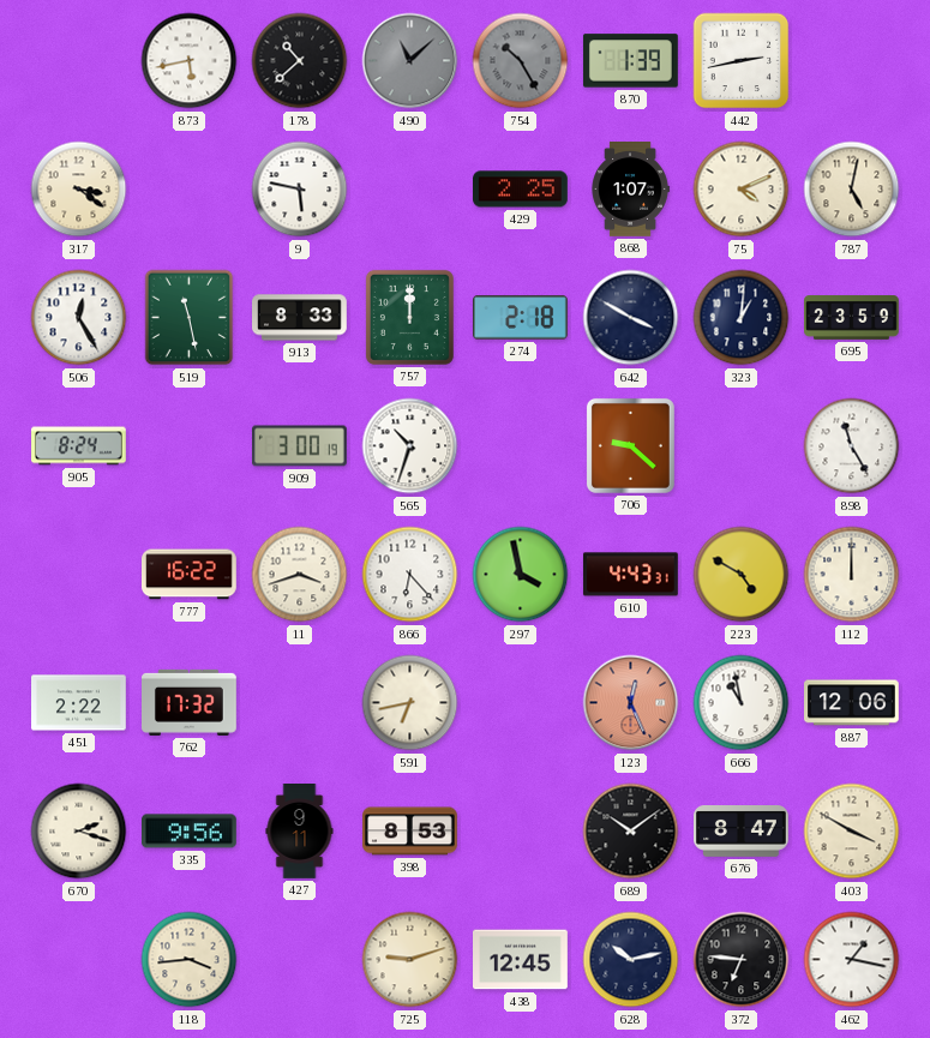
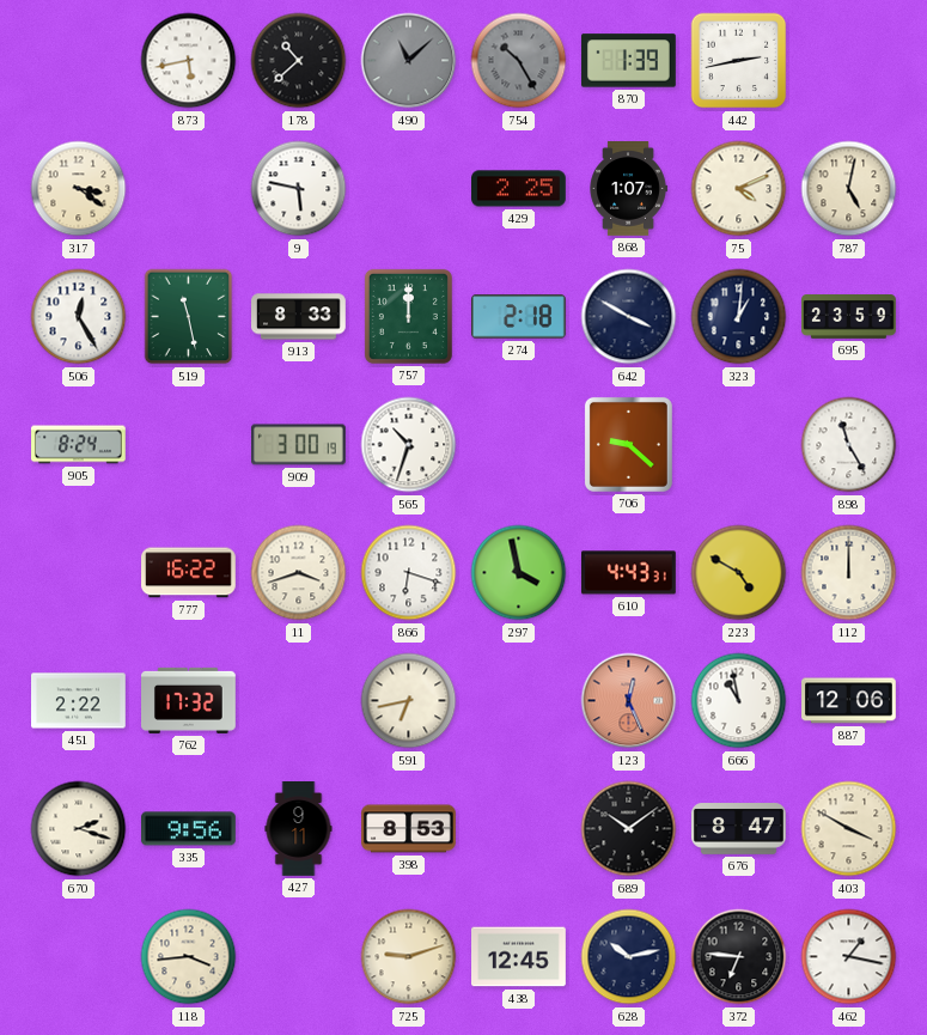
866: 6:23 -> 6:18 (409, 573)
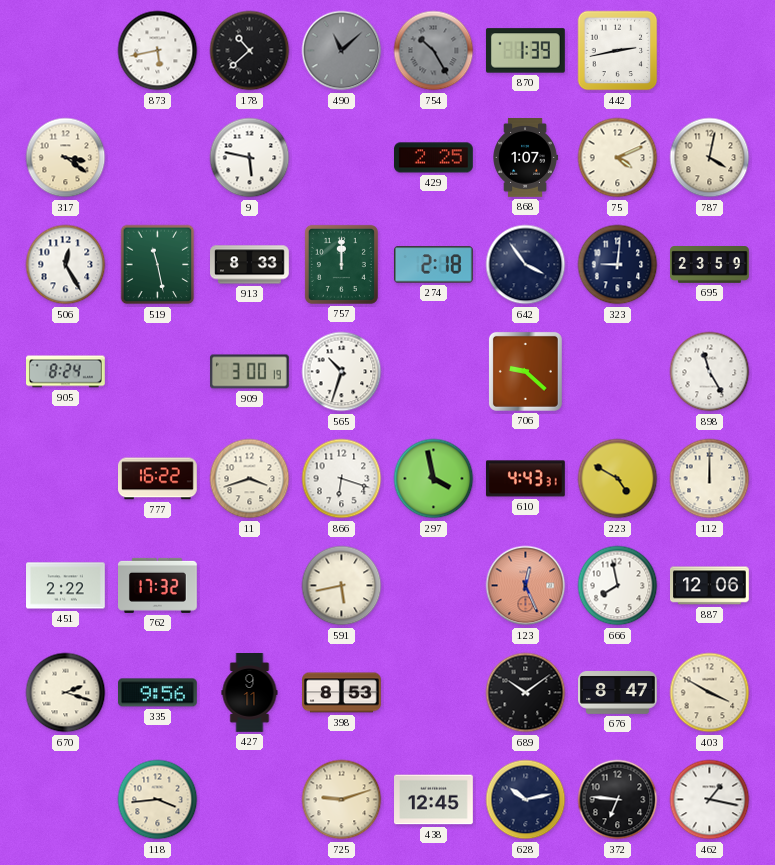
787: 5:02 -> 4:02 (710, 158)
642: 3:50 -> 3:54 (526, 265)
323: 1:01 -> 9:01 (618, 265)
591: 6:43 -> 5:43 (342, 586)
666: 10:58 -> 7:58 (618, 586)
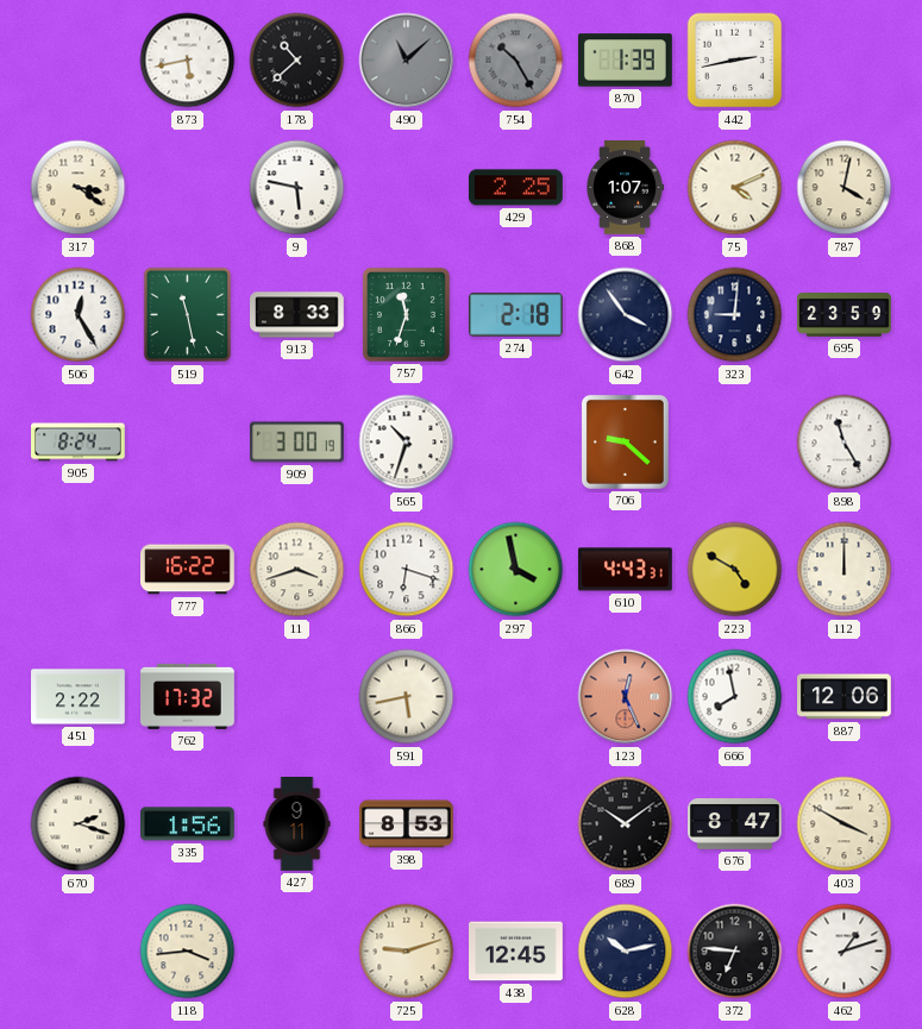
757: 12:00 -> 11:33 (406, 314)
335: 9:56 -> 1:56 (188, 824)
462: 1:17 -> 1:12 (845, 952)
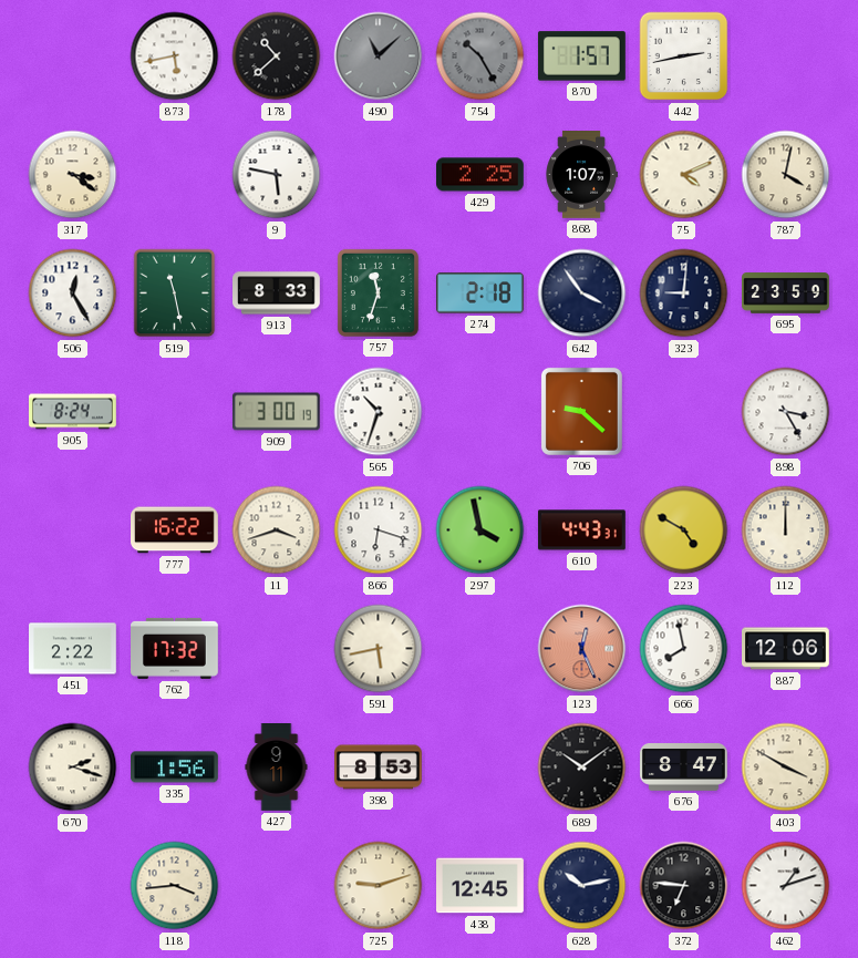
870: 1:39 -> 1:57 (581, 56)
898: 11:25 -> 3:25 (786, 412)
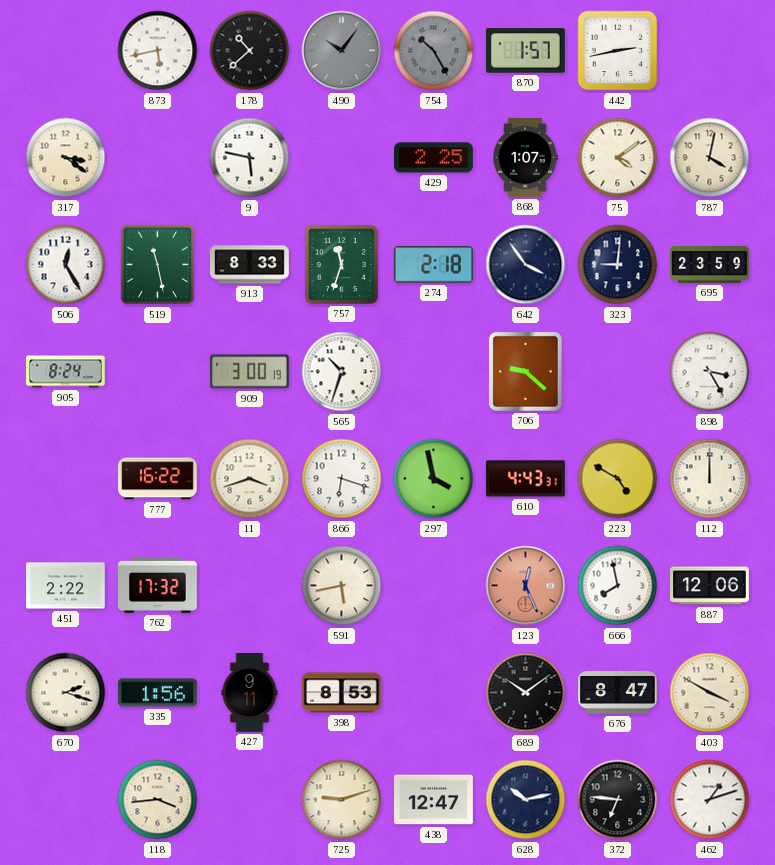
490: 11:08 -> 10:06 (342, 51)
75: 4:11 -> 4:09 (618, 158)
438: 12:45 -> 12:47 (434, 800)
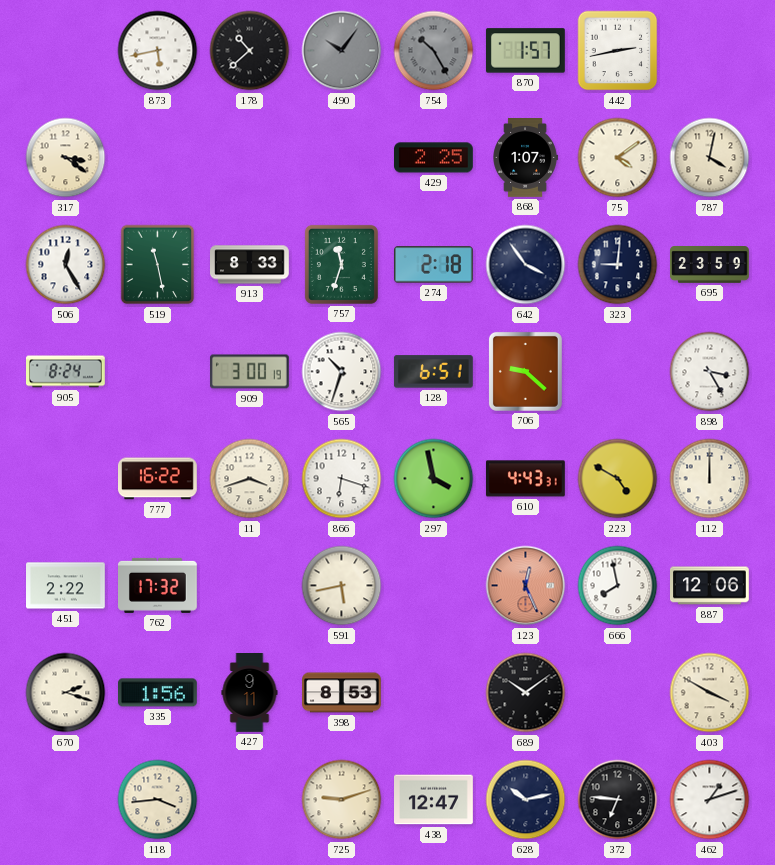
9: 5:47 -> none (250, 158)
128: none -> 6:51 (433, 372)
676: 8:47 -> none (618, 693)
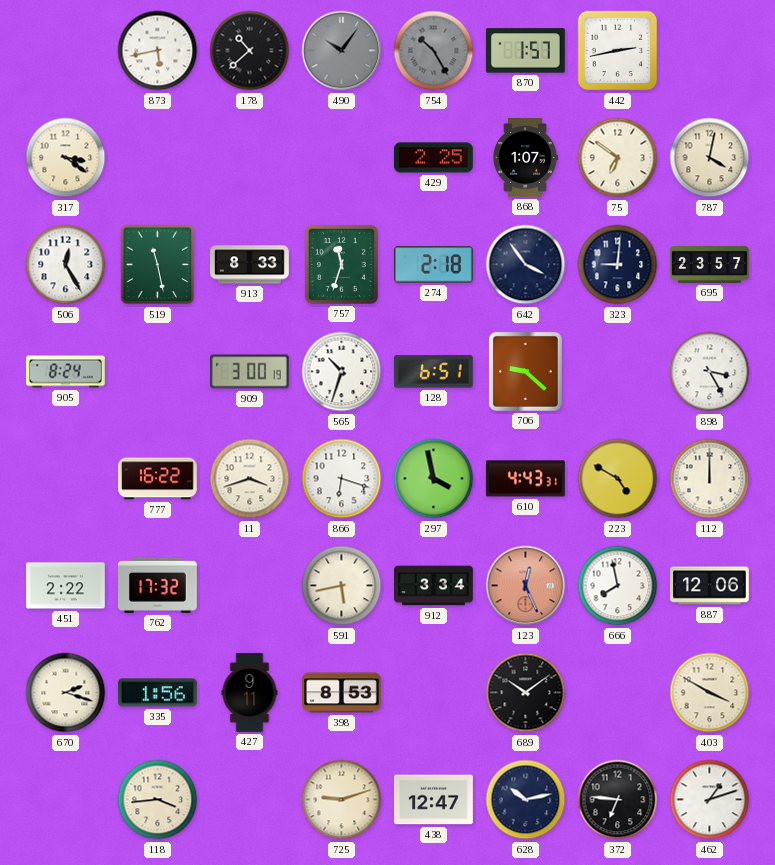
75: 4:09 -> 6:51 (618, 158)
695: 23:59 -> 23:57 (710, 265)
912: none -> 3:34 (434, 586)
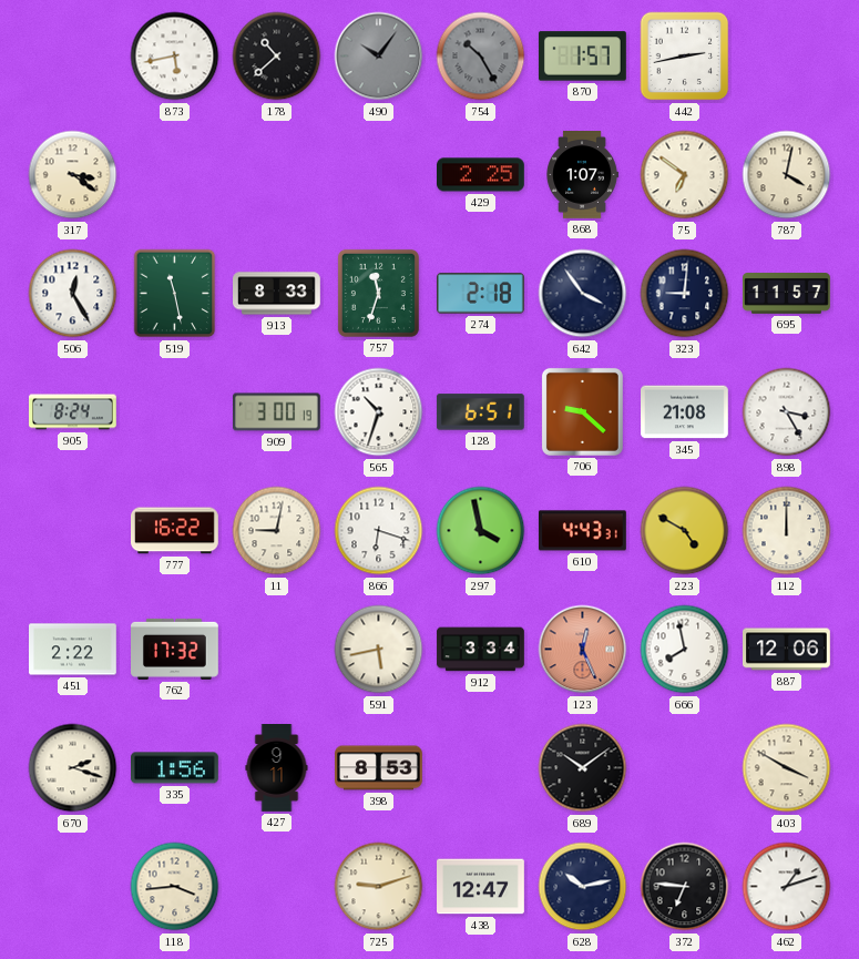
695: 23:57 -> 11:57 (787, 294)
345: none -> 21:08 (685, 412)
11: 3:42 -> 9:02 (277, 531)
